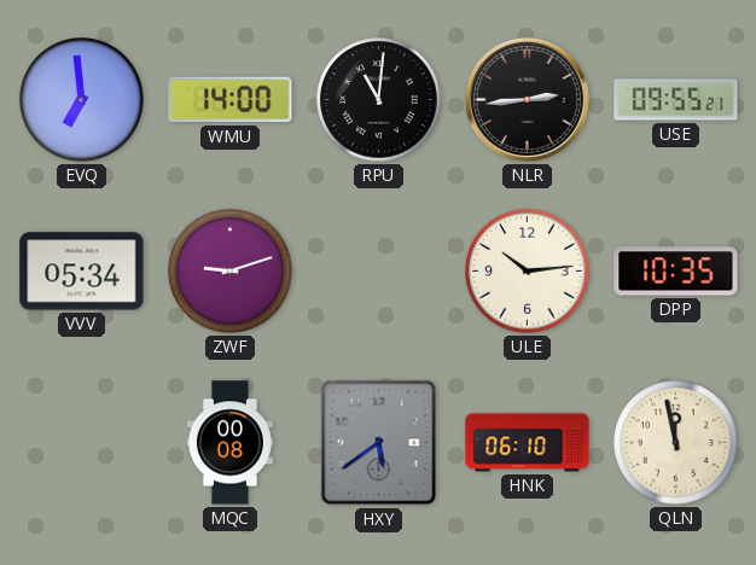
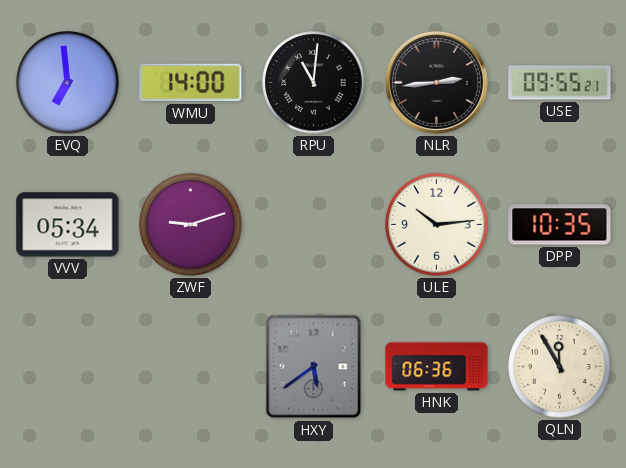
MQC: 00:08 -> none (229, 443)
HNK: 06:10 -> 06:36 (437, 367)
QLN: 11:58 -> 11:55 (560, 367)
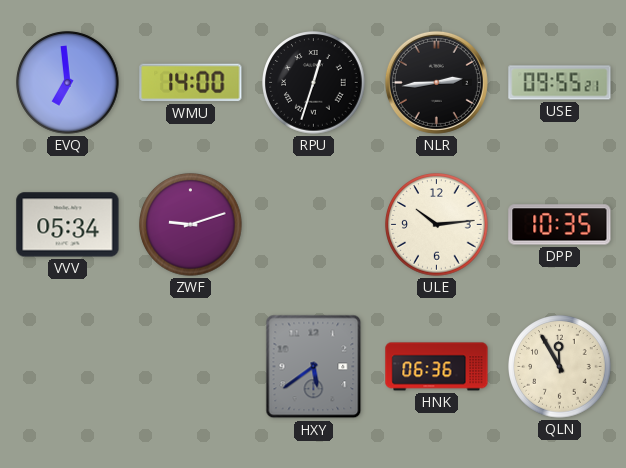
RPU: 11:01 -> 12:33 (314, 83)
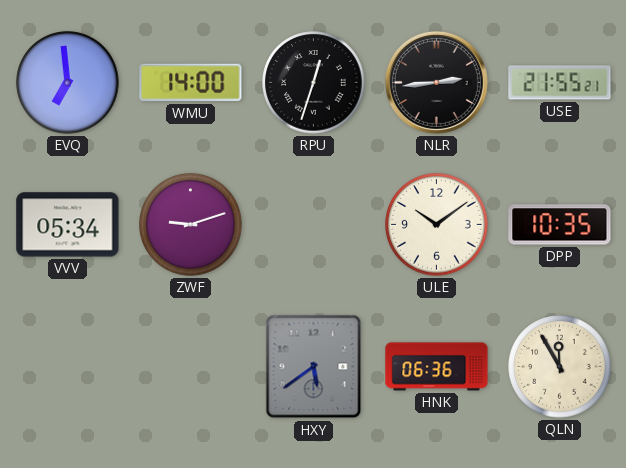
USE: 09:55 -> 21:55 (560, 83)
ULE: 10:14 -> 10:09 (437, 225)
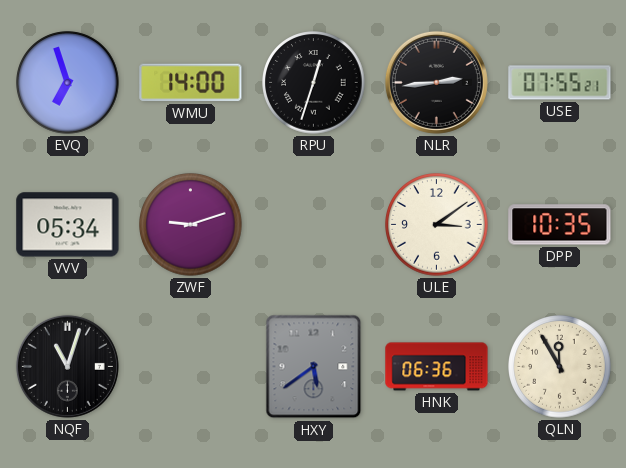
EVQ: 6:59 -> 6:57 (68, 83)
USE: 21:55 -> 07:55 (560, 83)
ULE: 10:09 -> 3:09 (437, 225)
NQF: none -> 11:03 (67, 366)
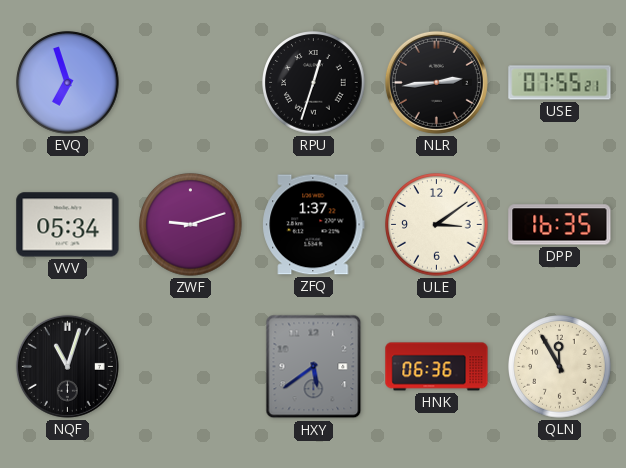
WMU: 14:00 -> none (191, 83)
ZFQ: none -> 1:37 (314, 225)
DPP: 10:35 -> 16:35 (560, 225)
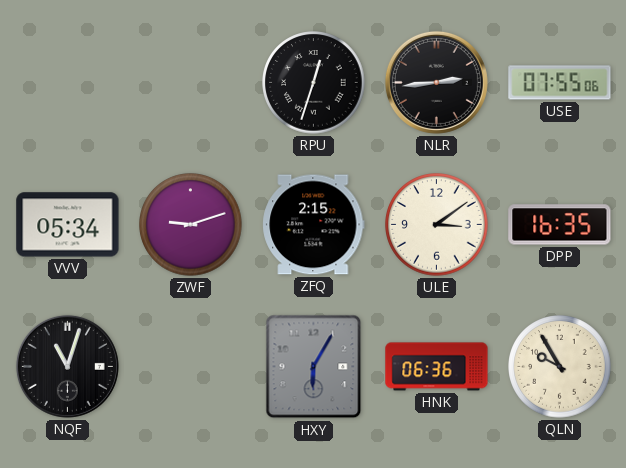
EVQ: 6:57 -> none (68, 83)
USE: 07:55:21 -> 07:55:06 (560, 83)
ZFQ: 1:37 -> 2:15 (314, 225)
HXY: 5:39 -> 6:05 (314, 367)
QLN: 11:55 -> 9:55 (560, 367)
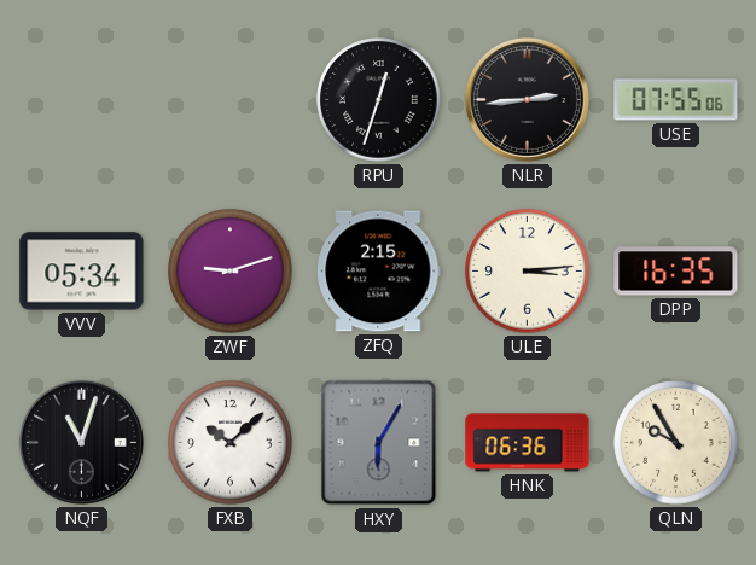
ULE: 3:09 -> 3:14 (528, 272)
FXB: none -> 10:08 (231, 443)
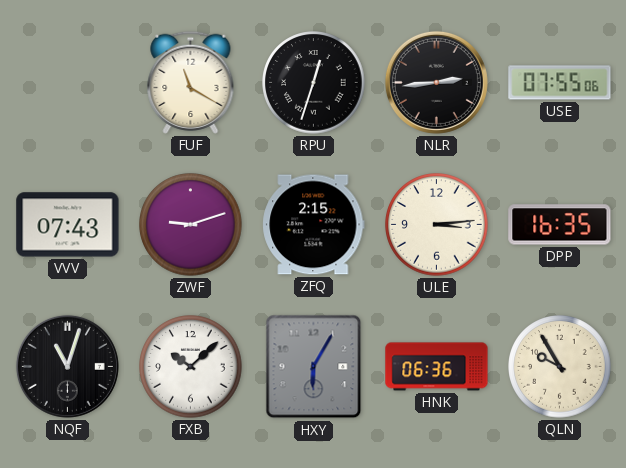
FUF: none -> 11:20 (191, 82)
VVV: 05:34 -> 07:43 (68, 225)
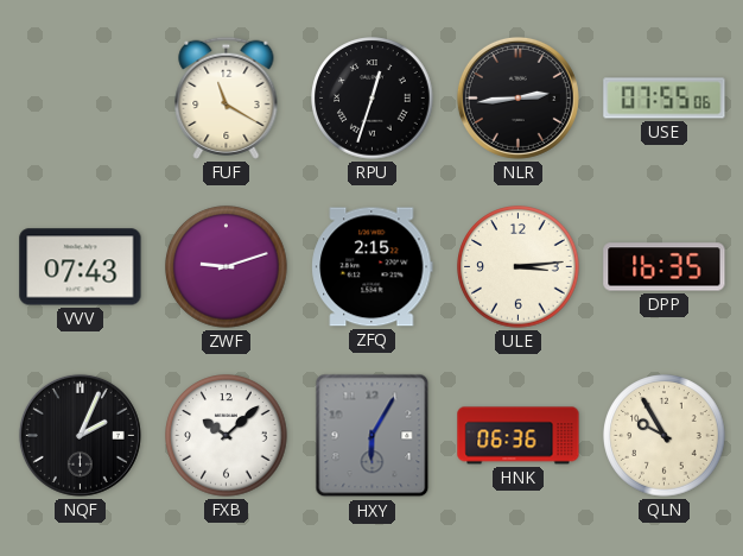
NQF: 11:03 -> 2:04 (80, 435)
